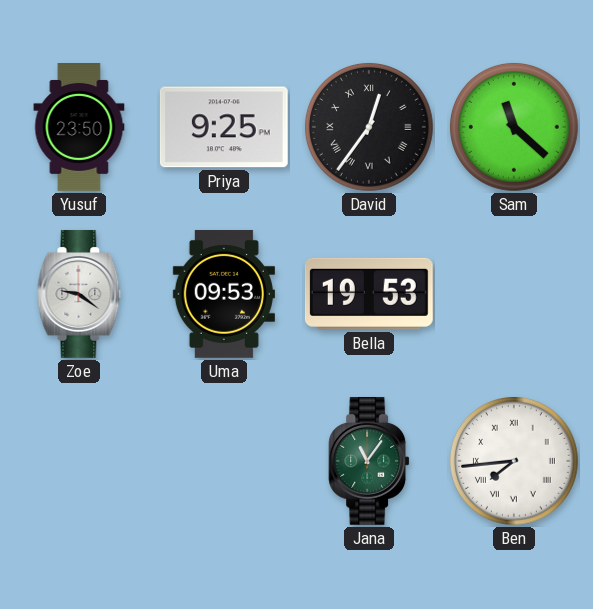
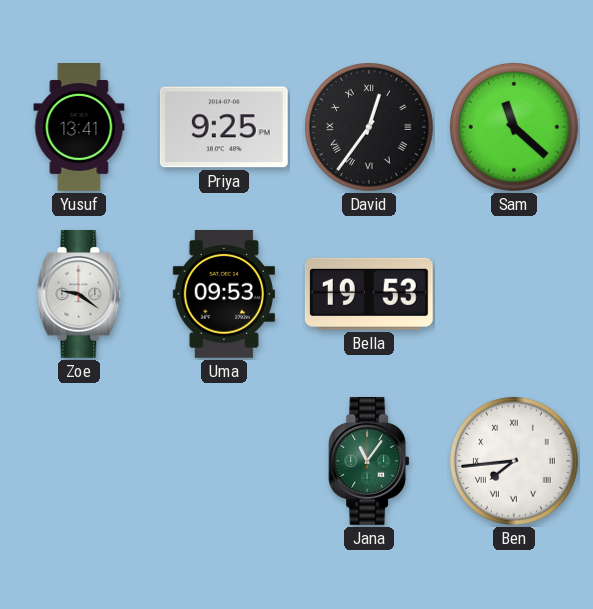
Yusuf: 23:50 -> 13:41 (79, 128)
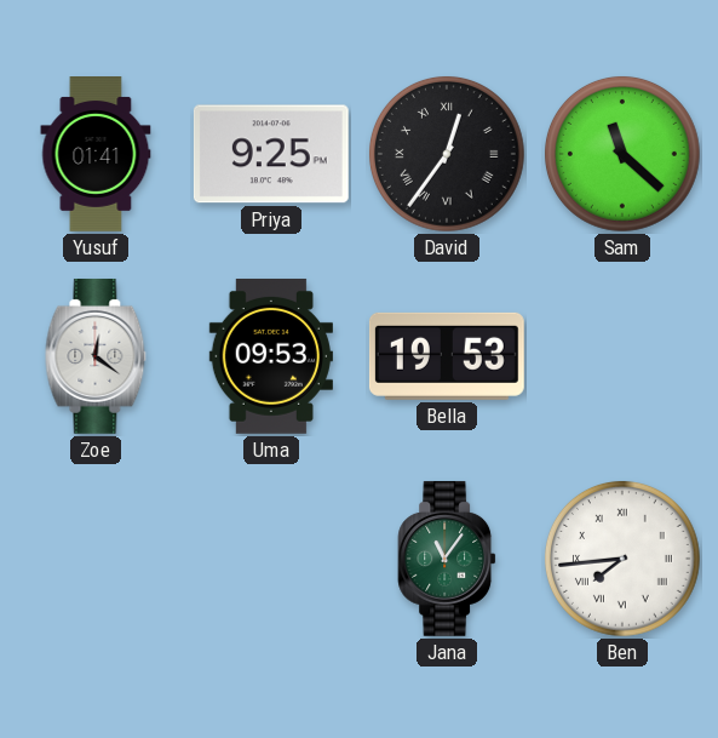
Yusuf: 13:41 -> 01:41 (96, 155)
Zoe: 9:21 -> 12:21 (96, 356)
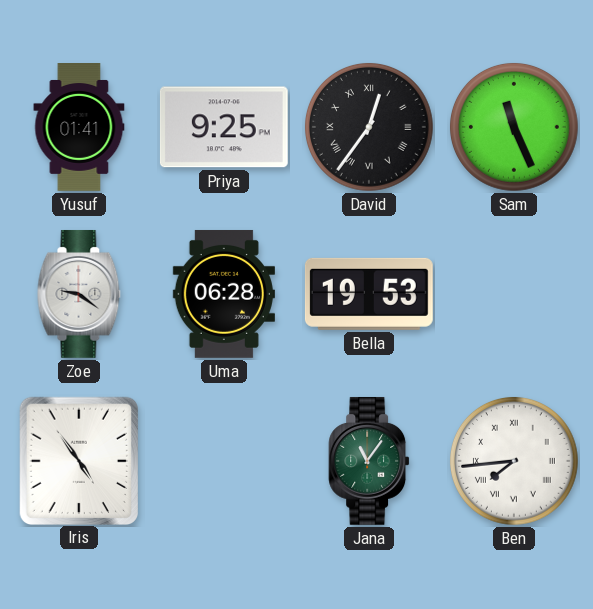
Sam: 11:22 -> 11:26 (514, 127)
Zoe: 12:21 -> 9:21 (79, 294)
Uma: 09:53 -> 06:28 (224, 294)
Iris: none -> 4:54 (78, 460)
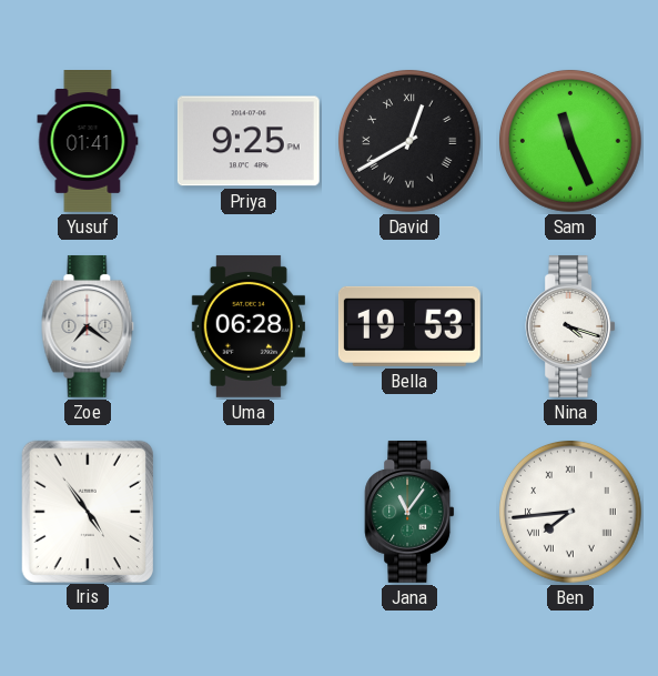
David: 12:36 -> 12:40 (409, 141)
Zoe: 9:21 -> 7:21 (88, 326)
Nina: none -> 4:18 (570, 326)
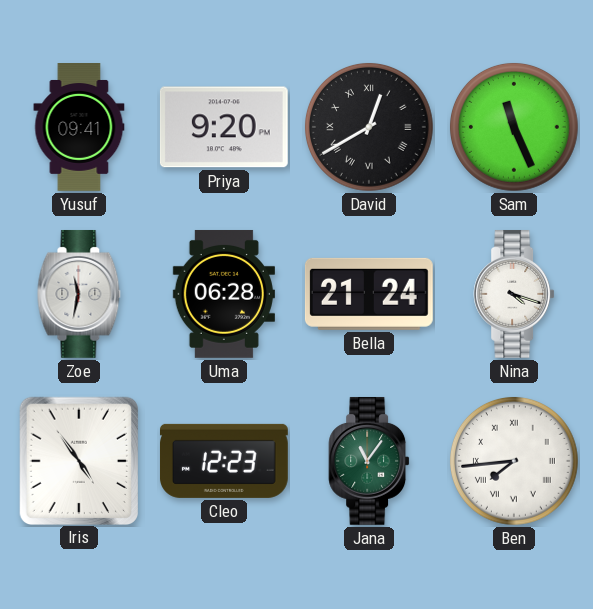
Yusuf: 01:41 -> 09:41 (79, 128)
Priya: 9:25 -> 9:20 (224, 127)
Zoe: 7:21 -> 11:32 (79, 294)
Bella: 19:53 -> 21:24 (369, 294)
Cleo: none -> 12:23 (224, 461)
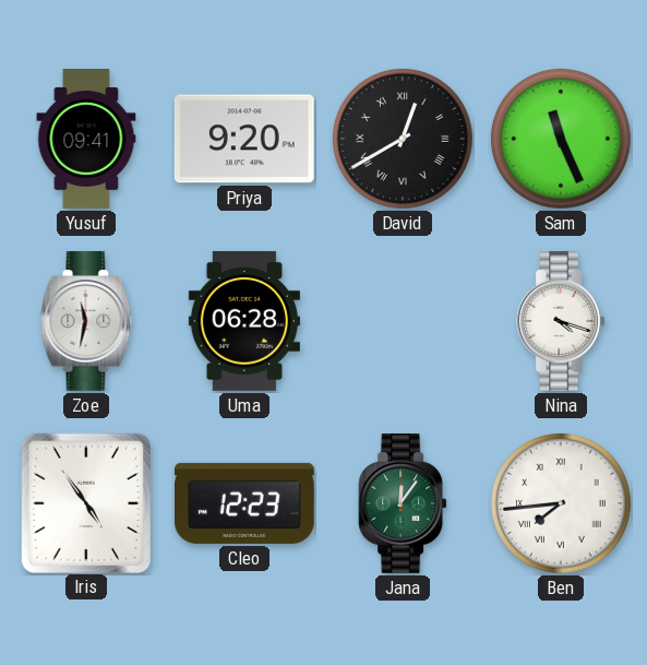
Bella: 21:24 -> none (369, 294)
Jana: 11:06 -> 12:06 (403, 503)
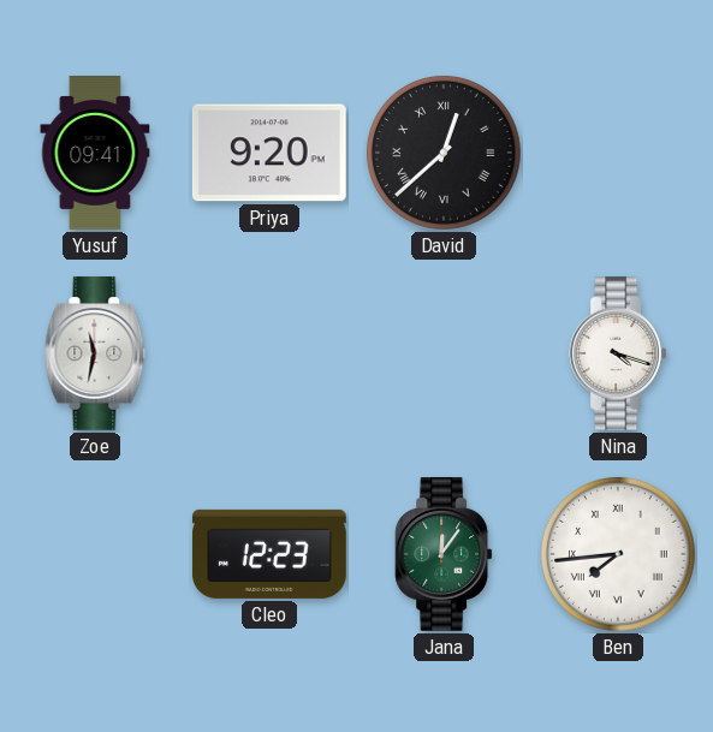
David: 12:40 -> 12:38 (444, 153)
Sam: 11:26 -> none (561, 139)
Uma: 06:28 -> none (244, 321)
Iris: 4:54 -> none (85, 502)
